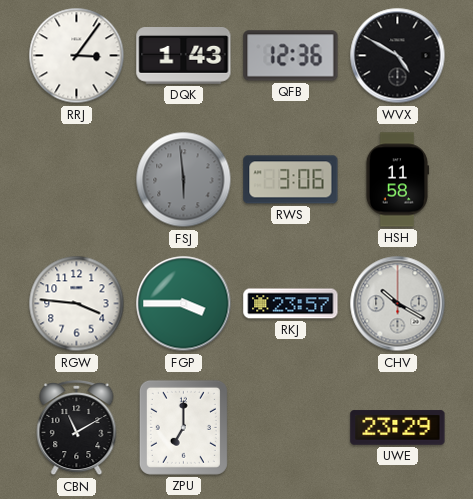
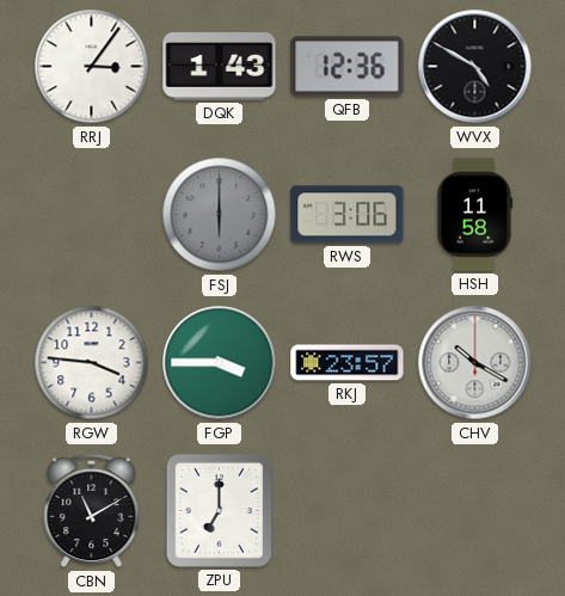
FSJ: 5:59 -> 6:00 (220, 215)
UWE: 23:29 -> none (398, 428)
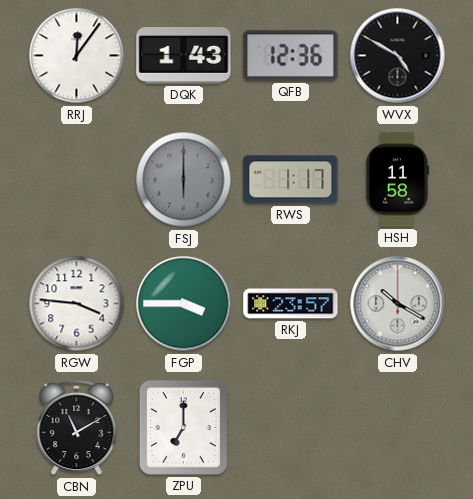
RRJ: 3:06 -> 12:06 (77, 56)
RWS: 3:06 -> 1:17 (291, 180)
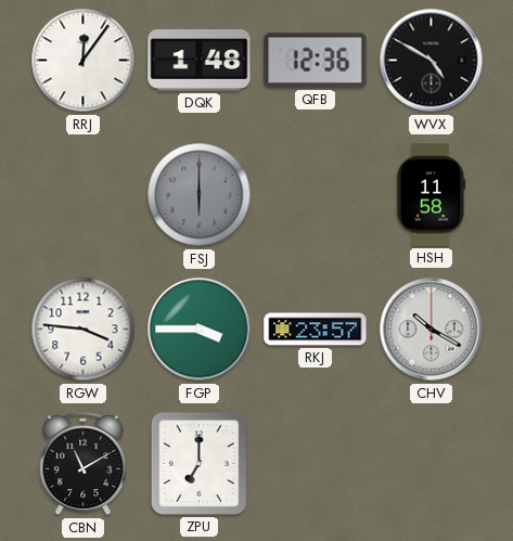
DQK: 1:43 -> 1:48 (200, 61)
RWS: 1:17 -> none (291, 180)
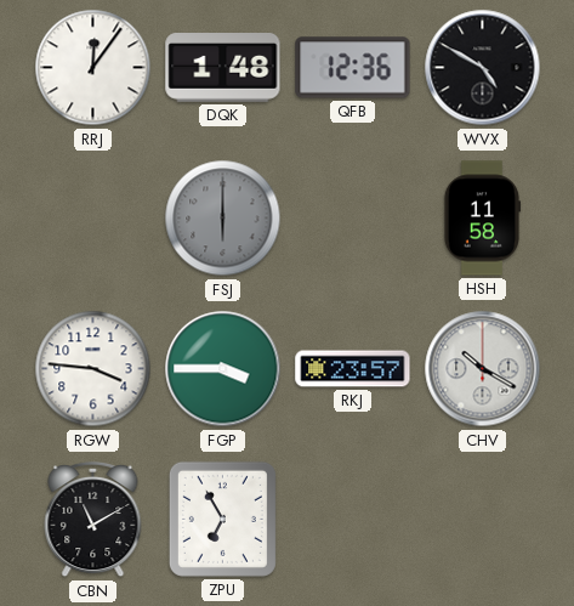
ZPU: 7:00 -> 6:55 (222, 519)
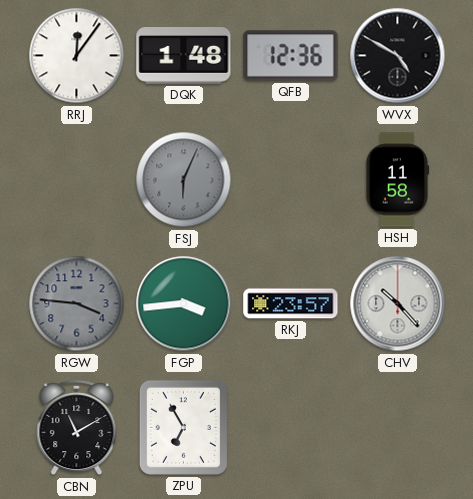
FSJ: 6:00 -> 6:04 (184, 180)
RGW dial: white -> grey (77, 304)
FGP: 3:45 -> 3:44 (184, 304)
CHV: 10:20 -> 10:23 (398, 304)
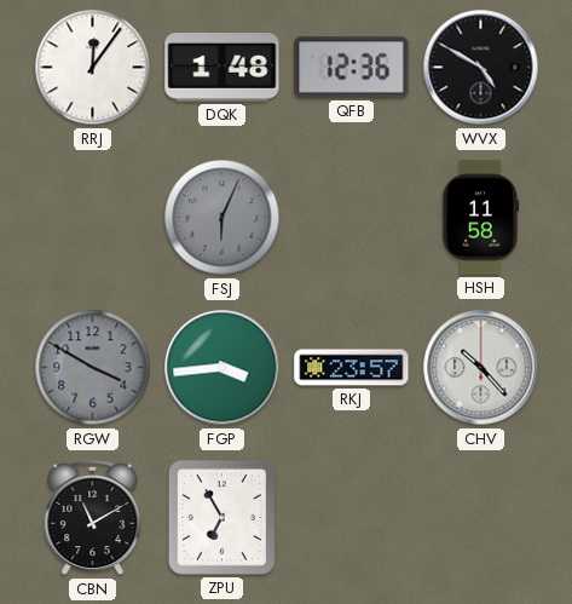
RGW: 3:46 -> 3:50 (93, 368)
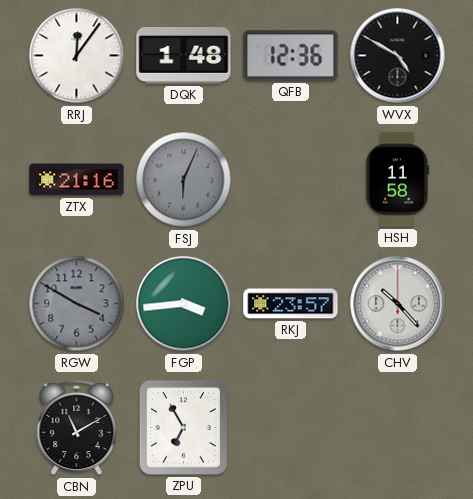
ZTX: none -> 21:16 (77, 180)
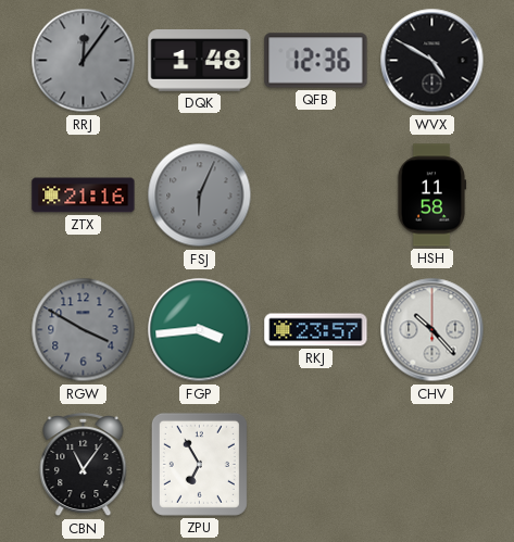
RRJ dial: white -> grey (84, 61)
CBN: 11:10 -> 11:06 (84, 465)
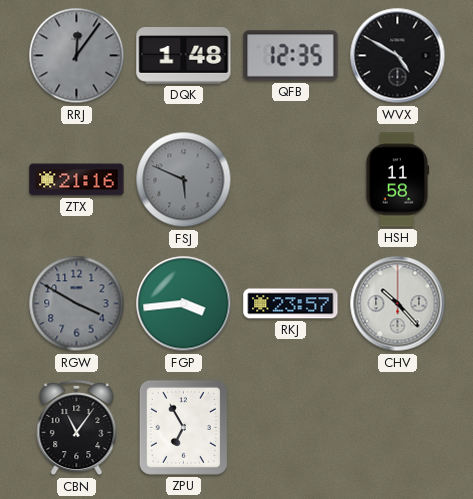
QFB: 12:36 -> 12:35 (291, 56)
FSJ: 6:04 -> 5:49 (184, 180)
